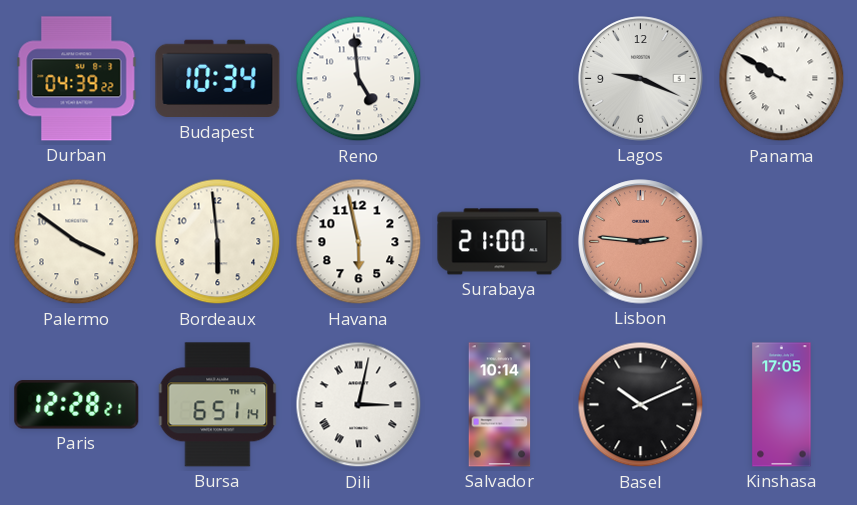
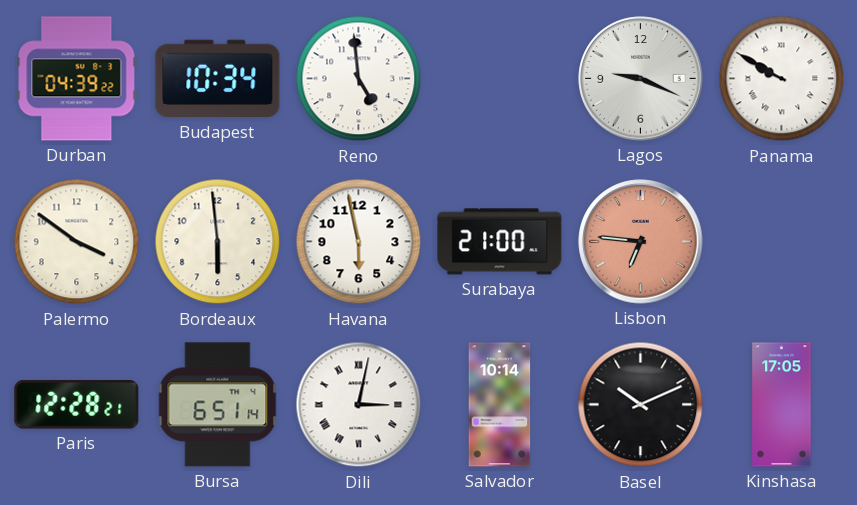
Lisbon: 2:46 -> 6:46 (641, 242)
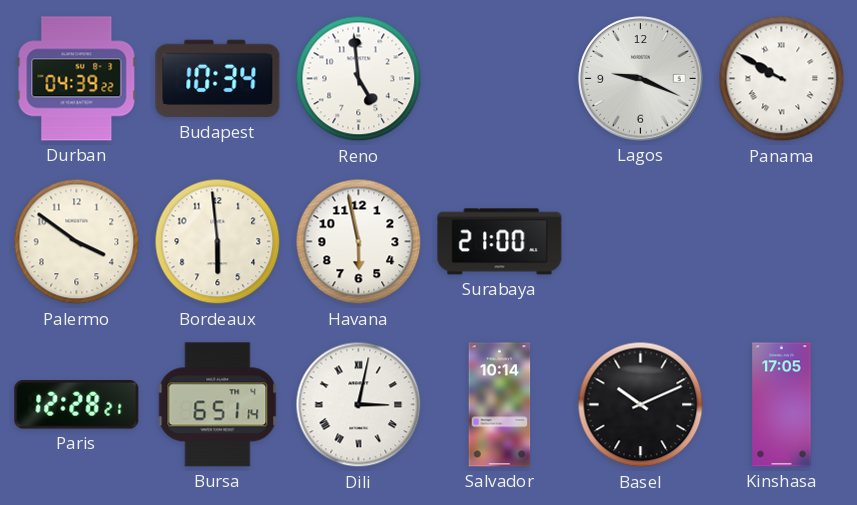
Lisbon: 6:46 -> none (641, 242)
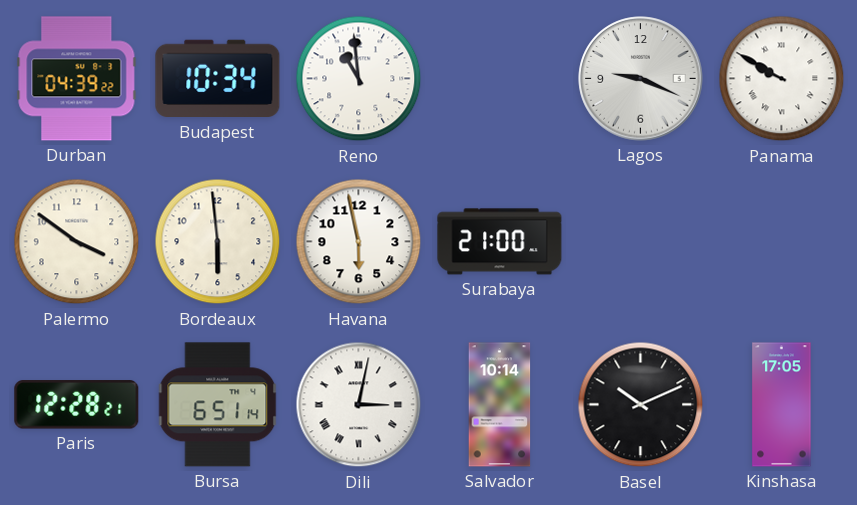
Reno: 4:59 -> 10:59 (359, 79)
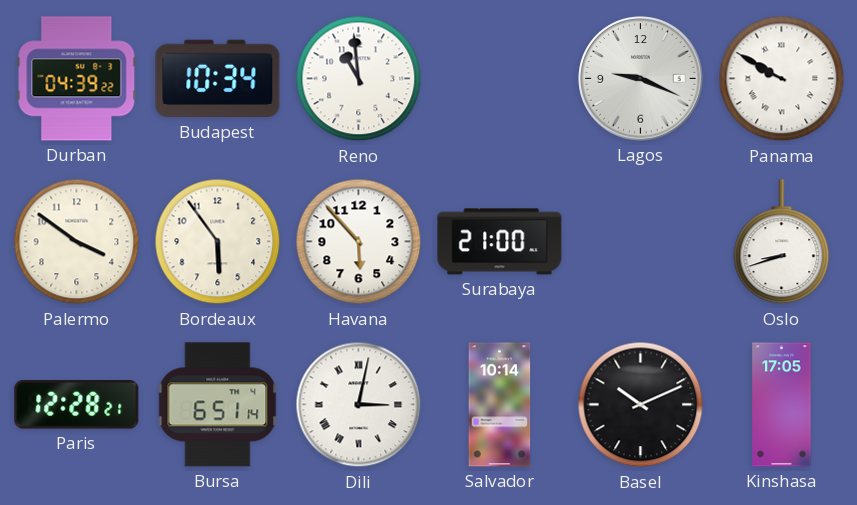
Bordeaux: 5:59 -> 5:54 (218, 242)
Havana: 5:58 -> 5:53 (359, 242)
Oslo: none -> 8:42 (782, 242)
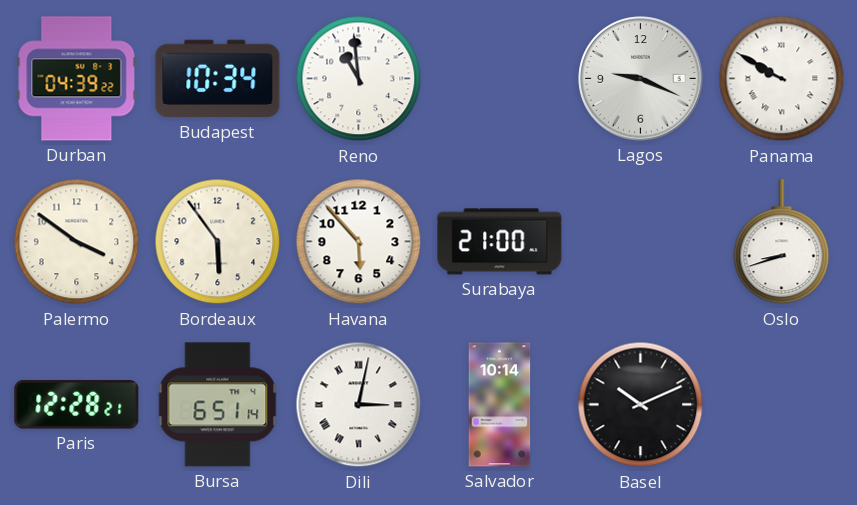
Kinshasa: 17:05 -> none (782, 405)
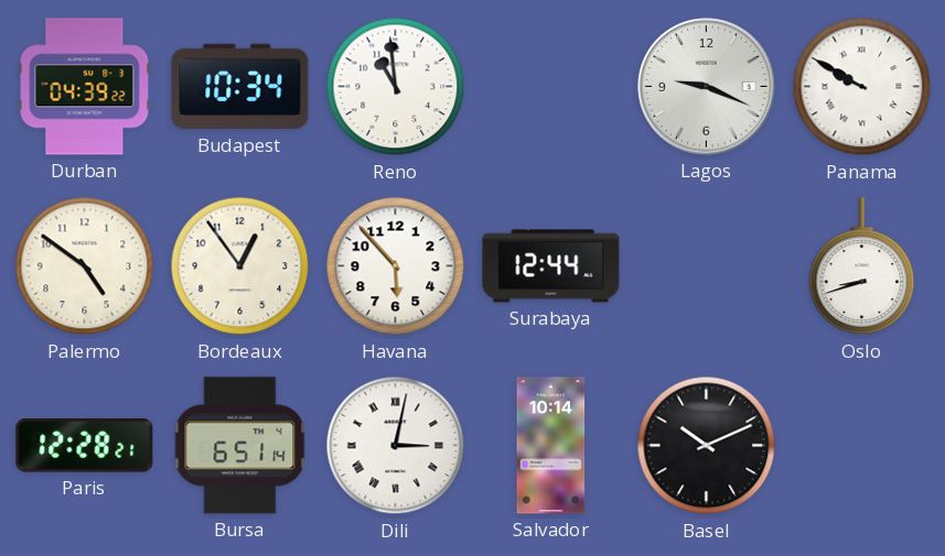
Palermo: 3:51 -> 4:51 (85, 266)
Bordeaux: 5:54 -> 12:54 (240, 266)
Surabaya: 21:00 -> 12:44 (551, 266)
